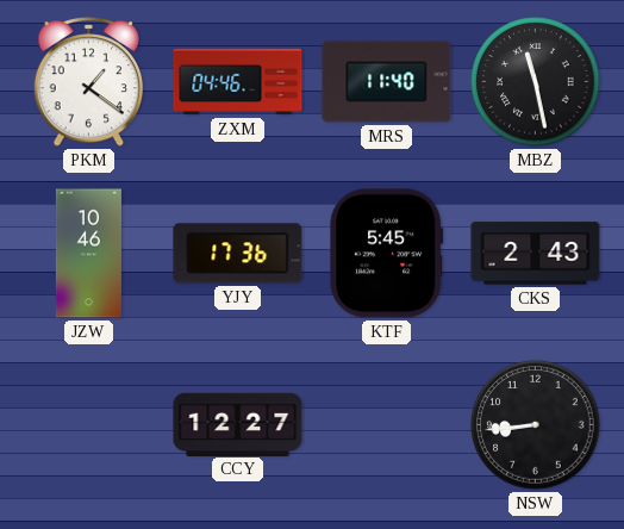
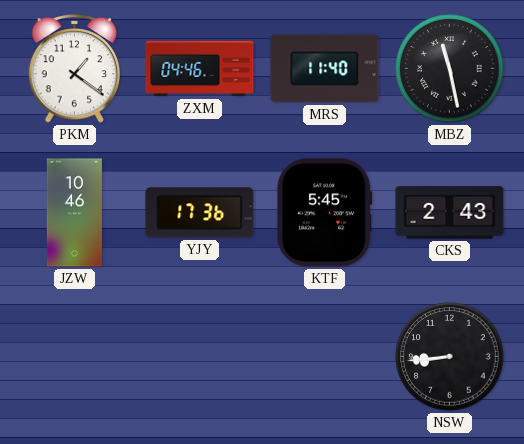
CCY: 12:27 -> none (238, 424)
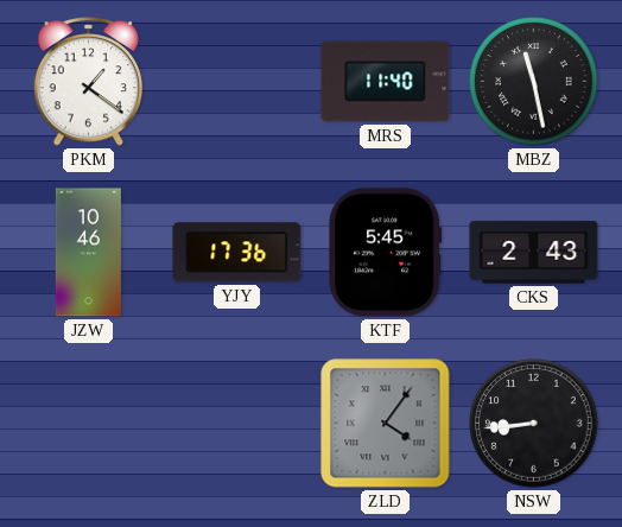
ZXM: 04:46 -> none (200, 69)
ZLD: none -> 4:06 (386, 424)
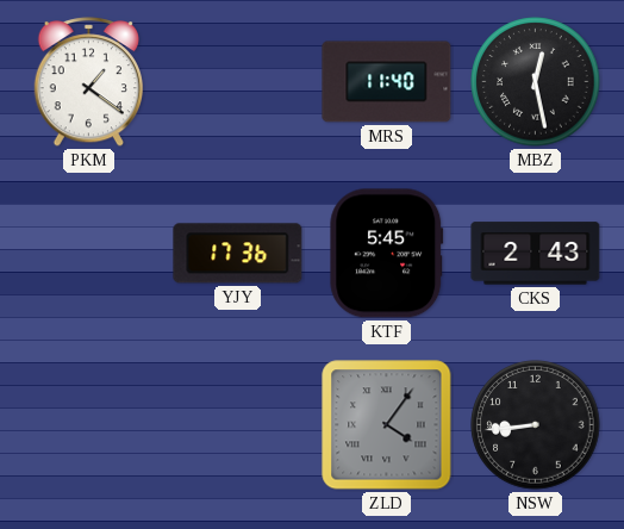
MBZ: 11:28 -> 12:28 (536, 82)
JZW: 10:46 -> none (88, 253)
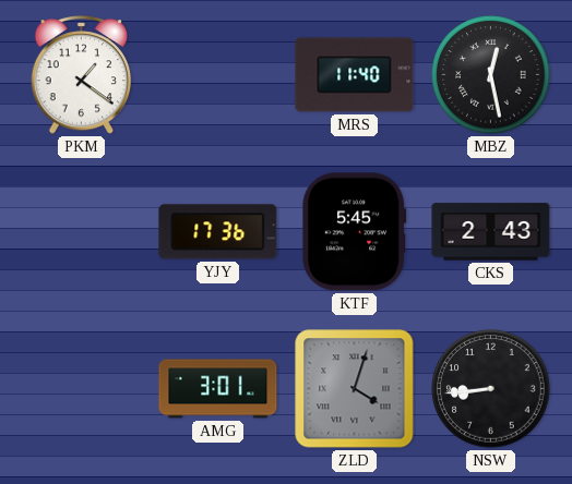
AMG: none -> 3:01 (218, 389)
ZLD: 4:06 -> 4:03 (355, 389)
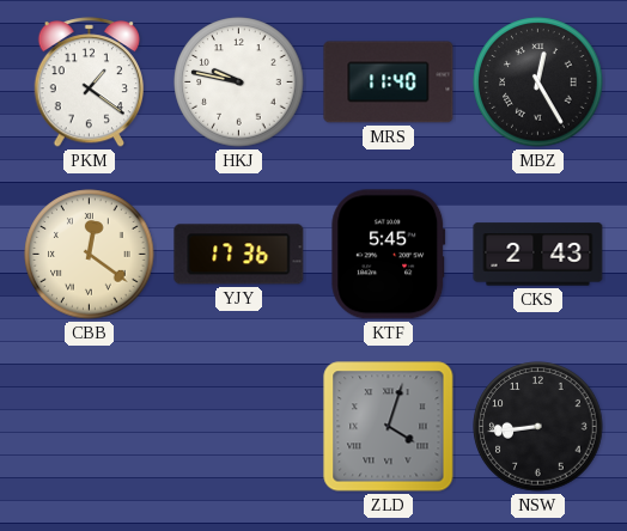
HKJ: none -> 9:47 (239, 83)
MBZ: 12:28 -> 12:25 (538, 83)
CBB: none -> 12:21 (90, 255)
AMG: 3:01 -> none (218, 389)
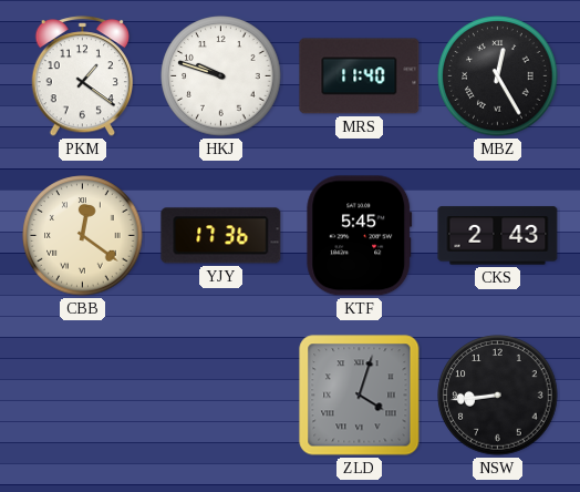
HKJ: 9:47 -> 9:48 (221, 76)
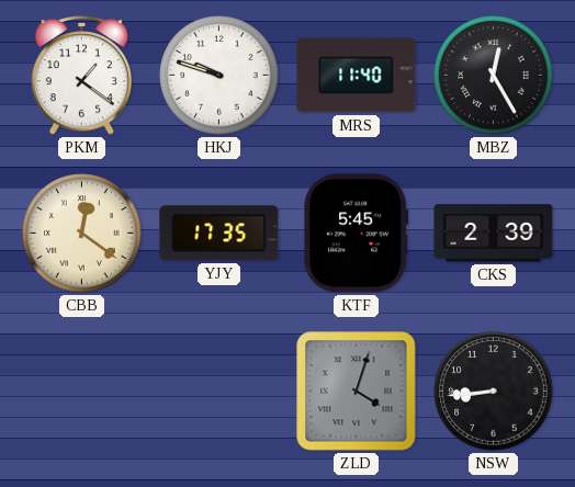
YJY: 17:36 -> 17:35 (219, 234)
CKS: 2:43 -> 2:39 (494, 234)
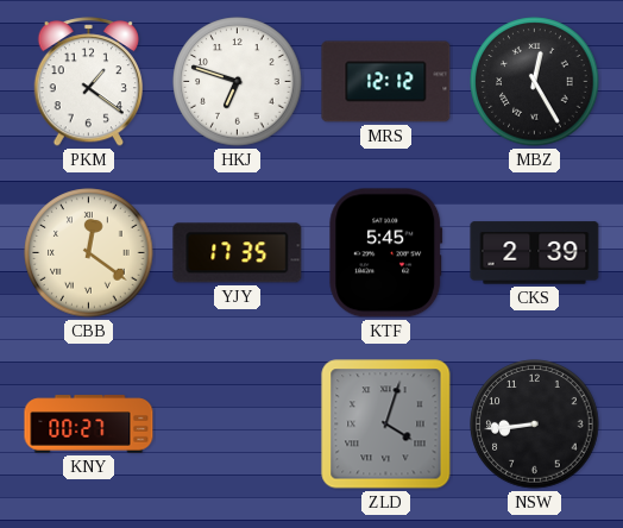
HKJ: 9:48 -> 6:48 (238, 82)
MRS: 11:40 -> 12:12 (386, 82)
KNY: none -> 00:27 (89, 425)
